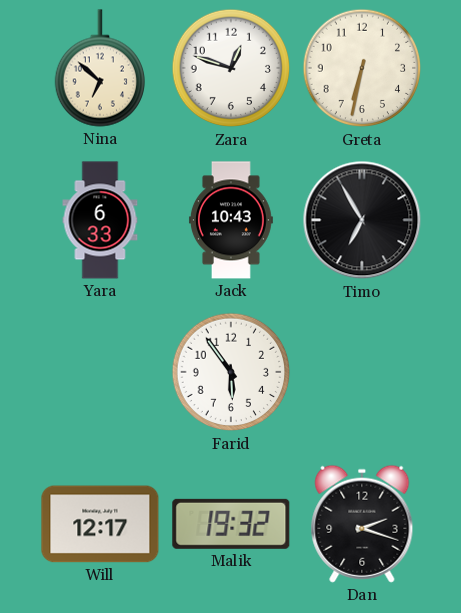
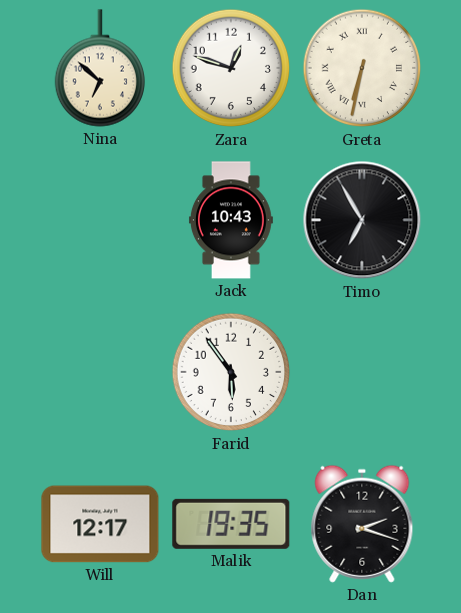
Greta numerals: Arabic -> Roman (362, 68)
Yara: 6:33 -> none (100, 220)
Malik: 19:32 -> 19:35 (231, 524)
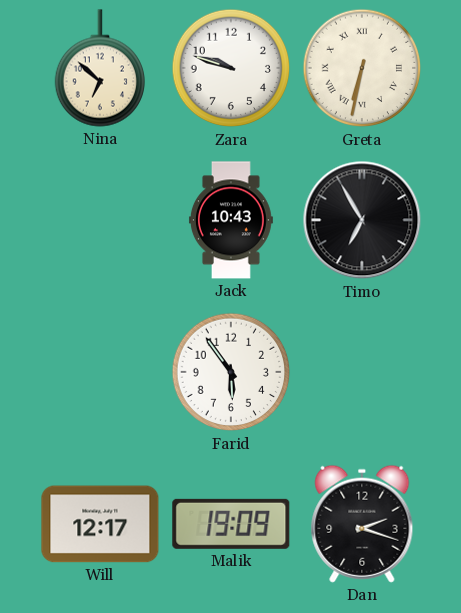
Zara: 12:48 -> 9:48 (231, 68)
Malik: 19:35 -> 19:09 (231, 524)
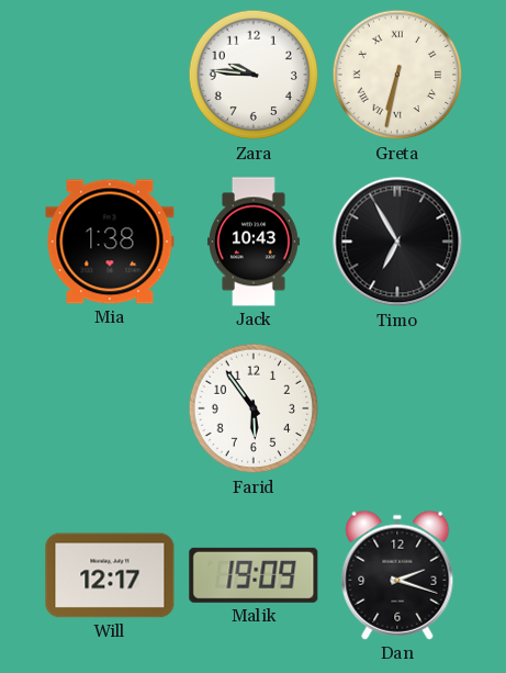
Nina: 6:52 -> none (99, 68)
Zara: 9:48 -> 9:46 (254, 75)
Mia: none -> 1:38 (110, 242)
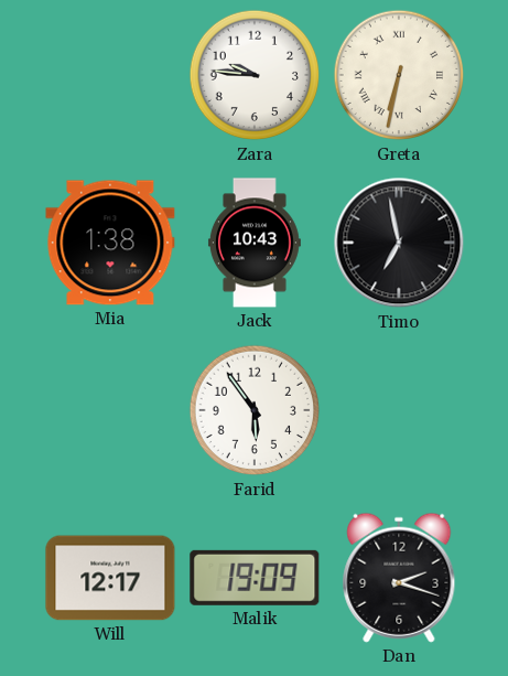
Timo: 6:55 -> 6:58 (399, 243)
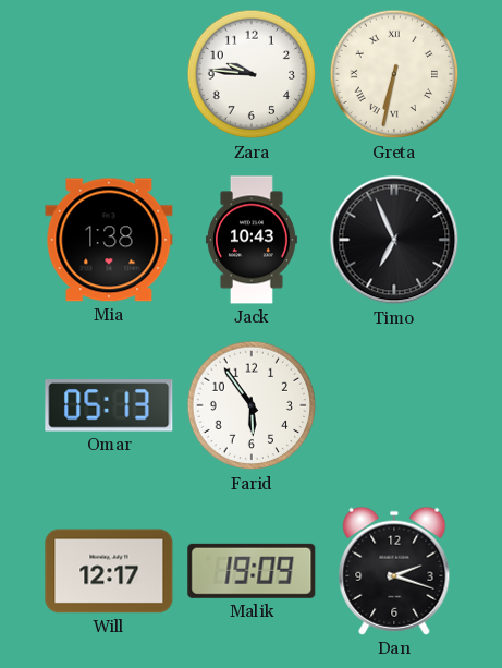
Timo: 6:58 -> 6:56 (394, 240)
Omar: none -> 05:13 (109, 405)
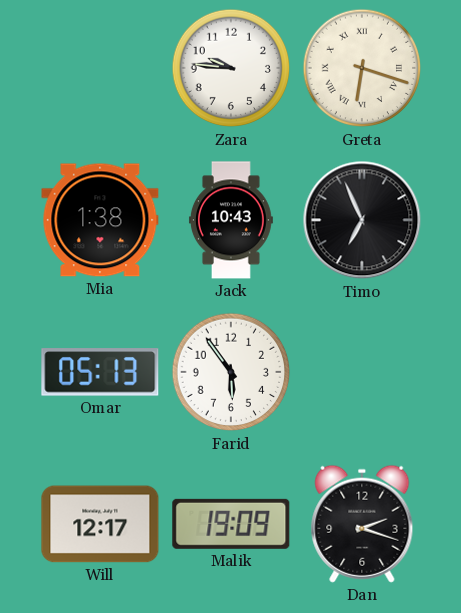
Greta: 6:32 -> 6:18 (362, 68)
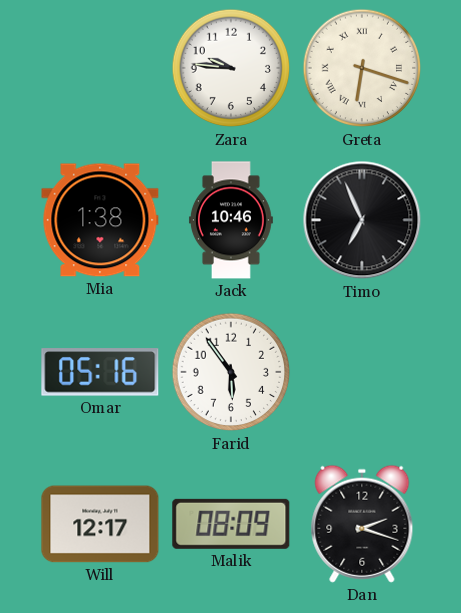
Jack: 10:43 -> 10:46 (231, 220)
Omar: 05:13 -> 05:16 (100, 372)
Malik: 19:09 -> 08:09 (231, 524)
